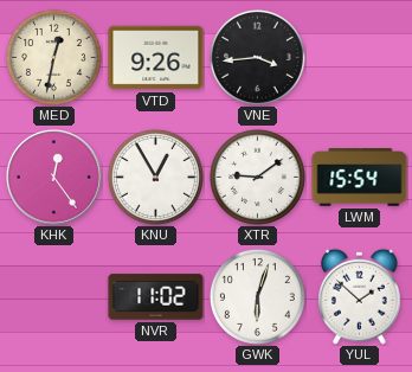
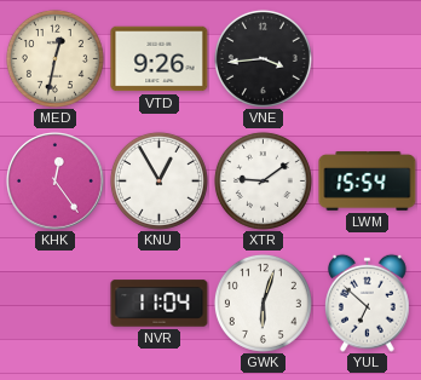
NVR: 11:02 -> 11:04 (160, 304)
YUL: 1:52 -> 6:52 (368, 303)
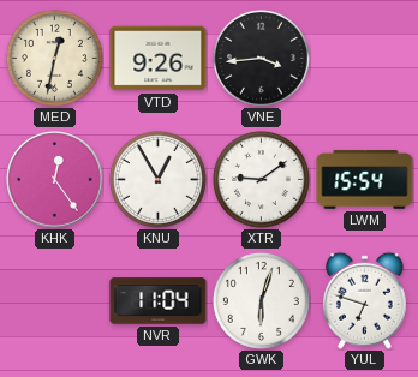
YUL: 6:52 -> 6:48 (365, 300)
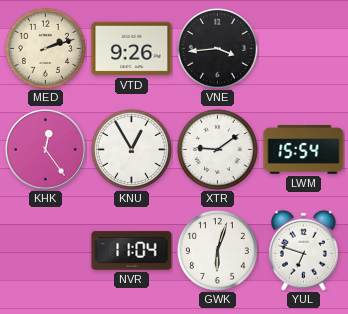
MED: 12:32 -> 2:12 (45, 48)
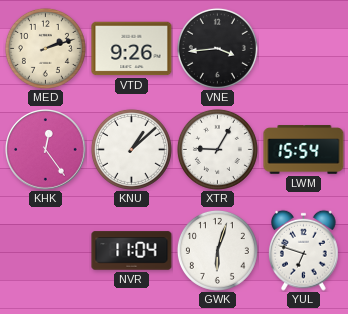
KNU: 12:55 -> 1:08 (131, 149)
XTR: 9:09 -> 9:05 (217, 149)
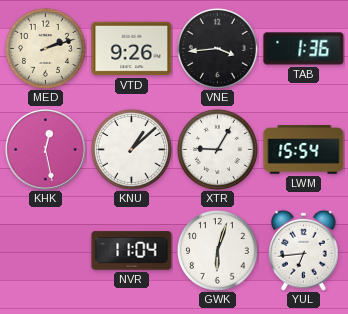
TAB: none -> 1:36 (304, 49)
KHK: 12:24 -> 12:28 (46, 150)
YUL: 6:48 -> 6:44 (304, 250)
